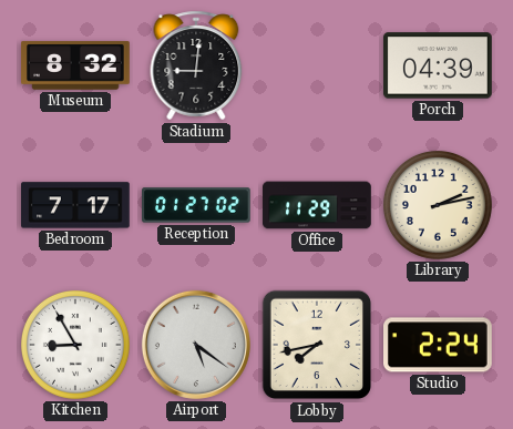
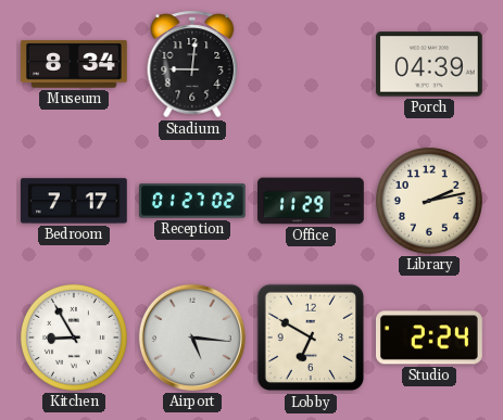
Museum: 8:32 -> 8:34 (74, 64)
Airport: 5:21 -> 5:16 (192, 338)
Lobby: 7:43 -> 6:50 (311, 338)
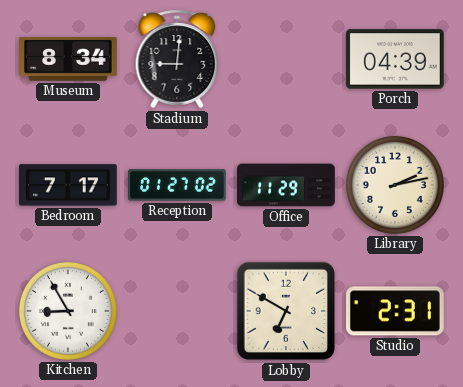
Airport: 5:16 -> none (192, 338)
Studio: 2:24 -> 2:31 (396, 311)
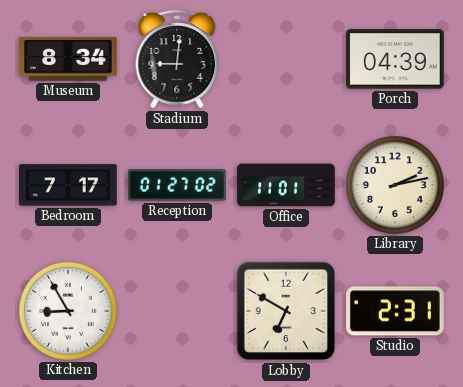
Office: 11:29 -> 11:01 (286, 185)
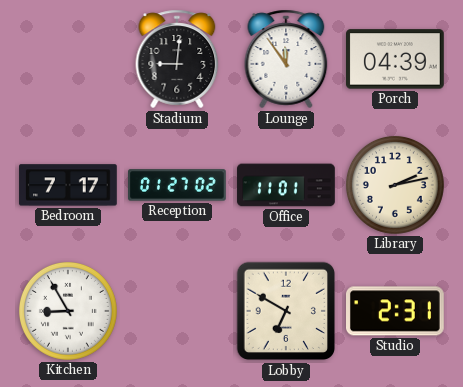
Museum: 8:34 -> none (68, 59)
Lounge: none -> 11:54 (286, 59)
